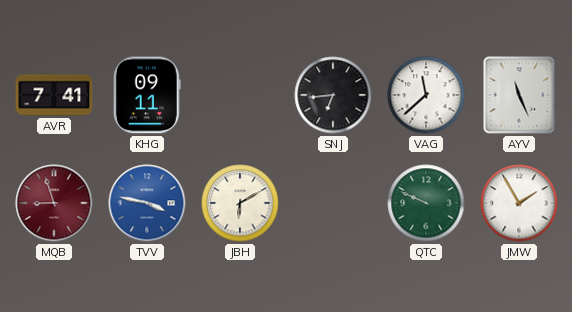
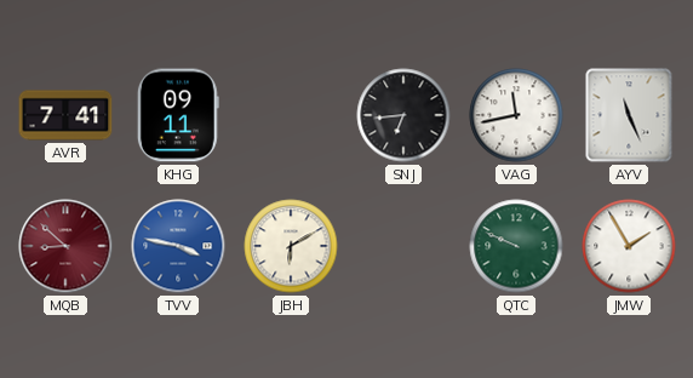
VAG: 11:38 -> 11:43 (516, 115)
MQB: 8:57 -> 8:52 (65, 246)
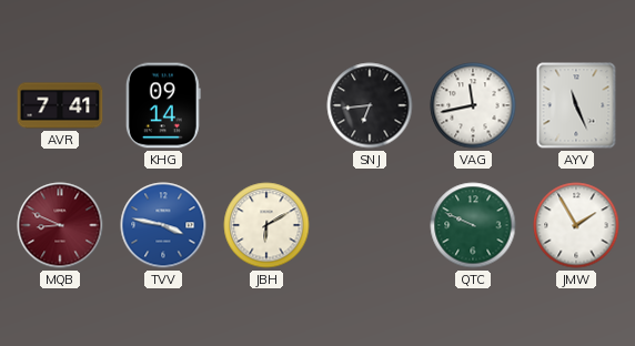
KHG: 09:11 -> 09:14 (163, 105)
MQB: 8:52 -> 8:49 (60, 225)
